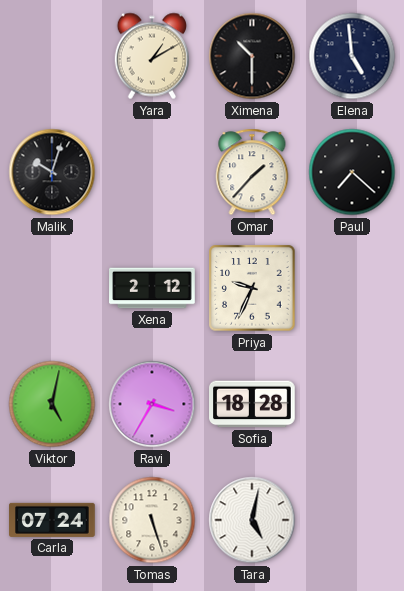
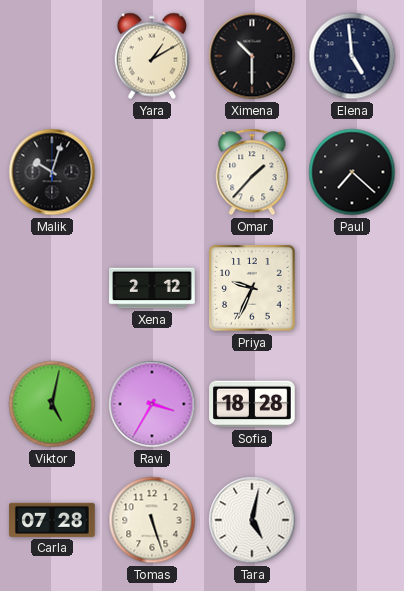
Carla: 07:24 -> 07:28 (52, 520)
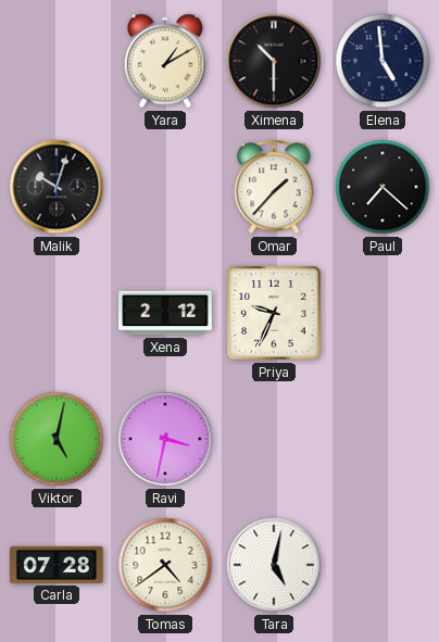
Ravi: 3:35 -> 3:32 (165, 439)
Sofia: 18:28 -> none (253, 404)
Tomas: 5:27 -> 4:39 (165, 565)
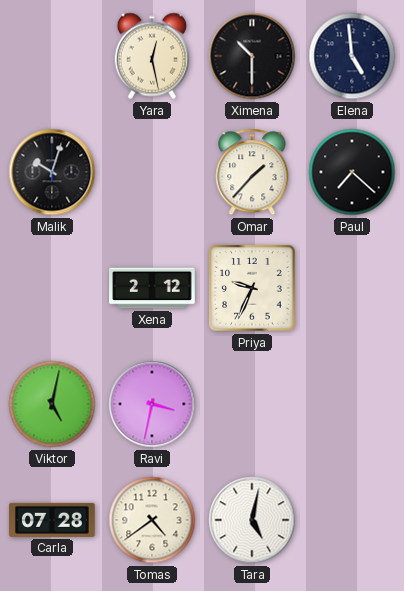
Yara: 1:10 -> 12:28 (151, 56)
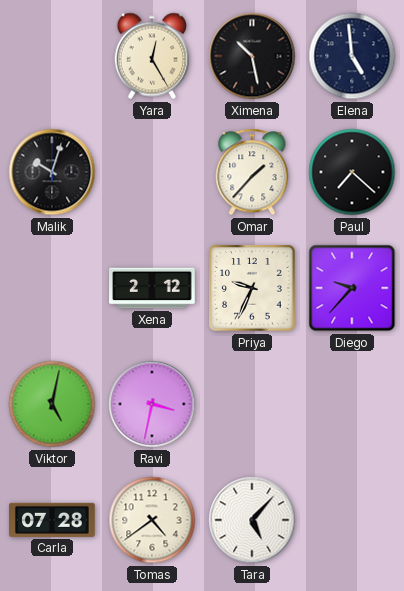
Yara: 12:28 -> 12:25 (151, 56)
Ximena: 10:30 -> 10:28 (252, 56)
Diego: none -> 9:37 (352, 288)
Tara: 5:02 -> 5:07 (252, 520)
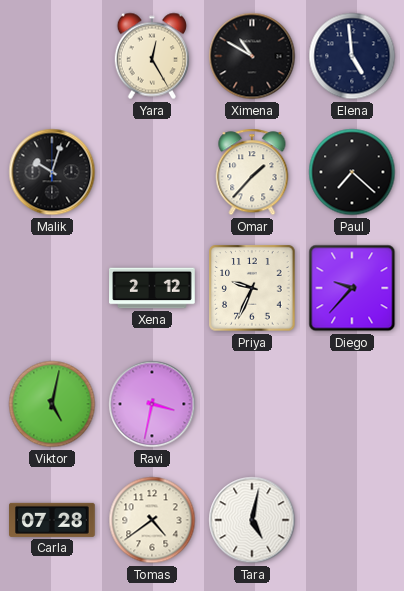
Ximena: 10:28 -> 10:50 (252, 56)
Tara: 5:07 -> 5:02 (252, 520)
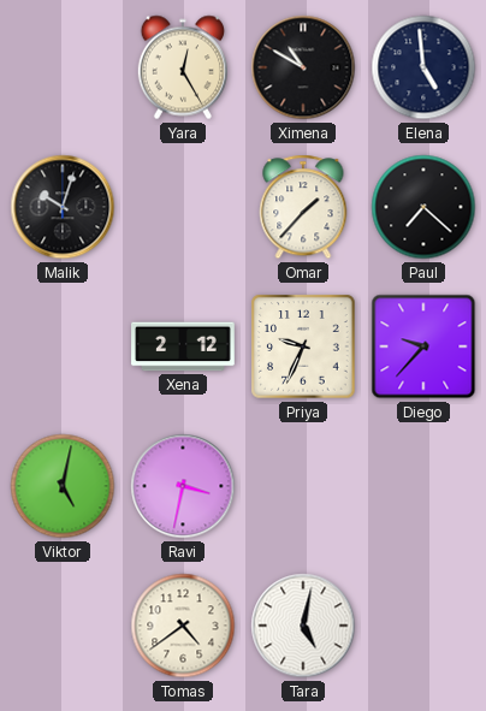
Carla: 07:28 -> none (52, 520)
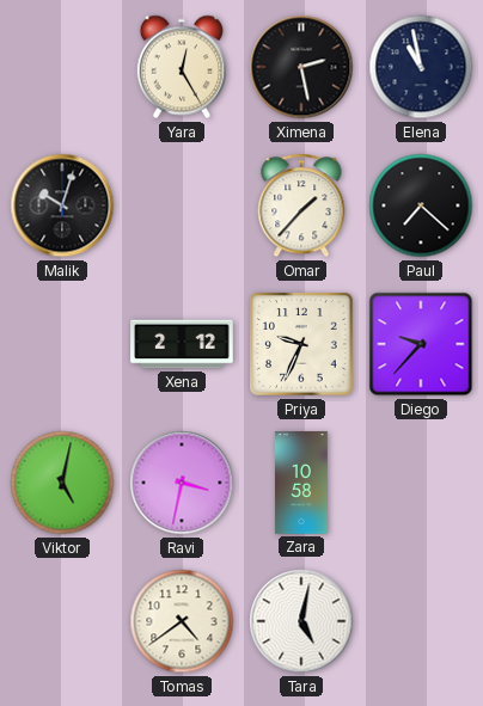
Ximena: 10:50 -> 2:28 (301, 67)
Elena: 4:59 -> 10:58 (421, 67)
Zara: none -> 10:58 (301, 483)
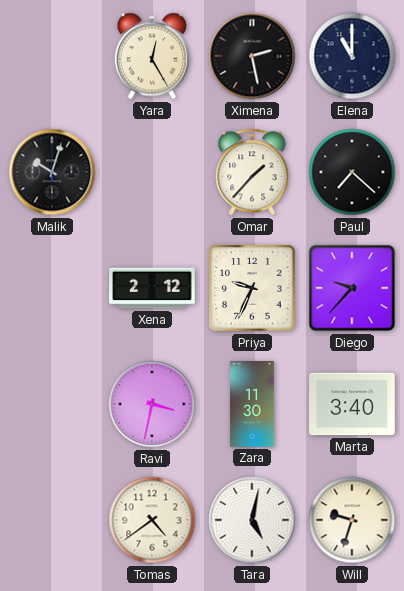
Elena: 10:58 -> 11:00 (352, 56)
Viktor: 5:02 -> none (62, 483)
Zara: 10:58 -> 11:30 (252, 404)
Marta: none -> 3:40 (352, 404)
Will: none -> 9:33 (352, 520)
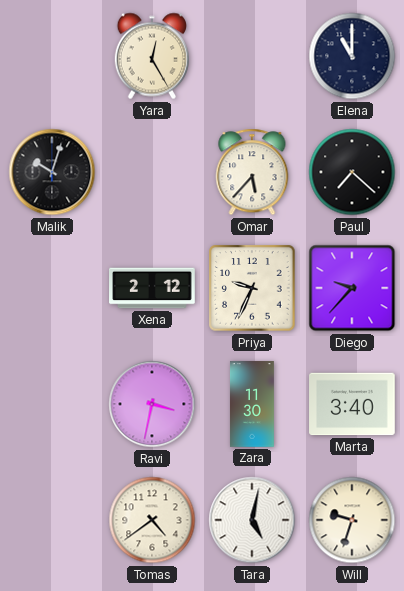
Ximena: 2:28 -> none (252, 56)
Omar: 1:37 -> 5:37 (252, 172)
